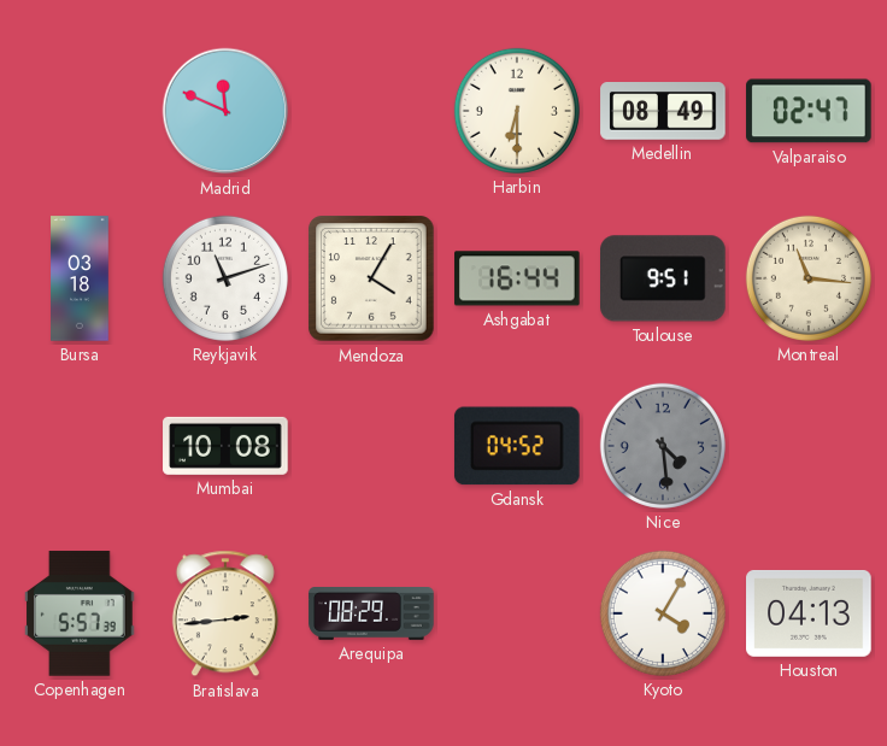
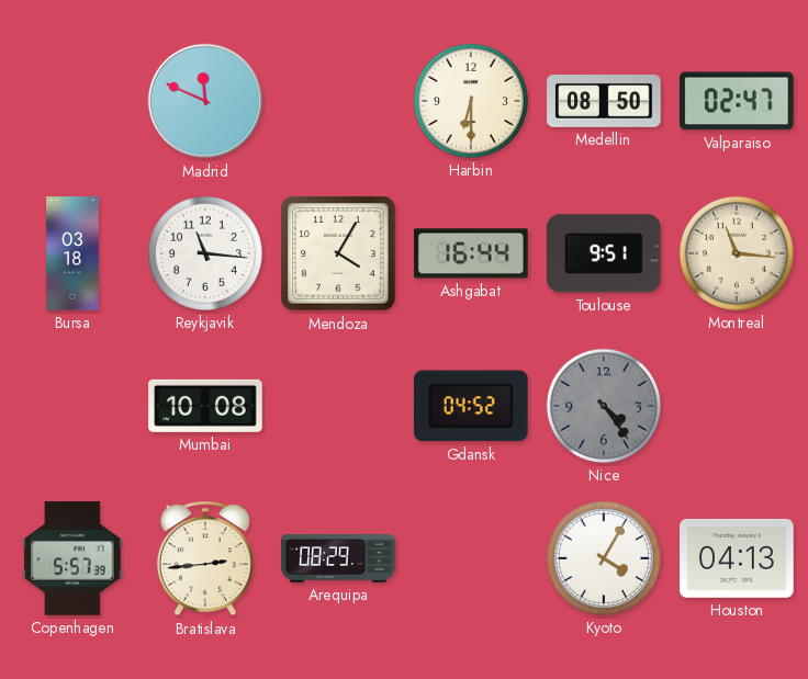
Medellin: 08:49 -> 08:50 (604, 102)
Reykjavik: 11:12 -> 11:16 (205, 253)
Nice: 4:29 -> 4:24 (604, 406)
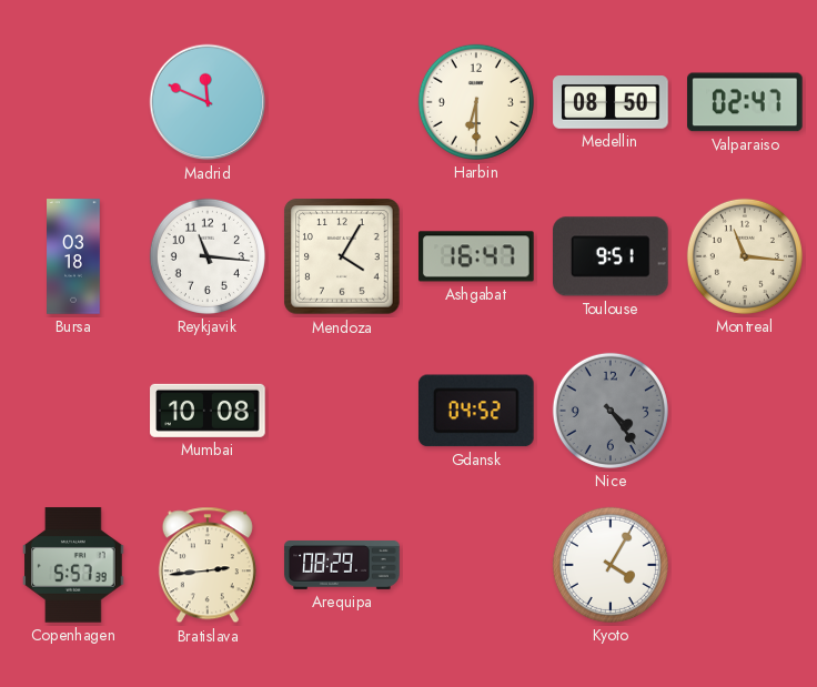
Ashgabat: 16:44 -> 16:47 (476, 256)
Houston: 04:13 -> none (737, 558)
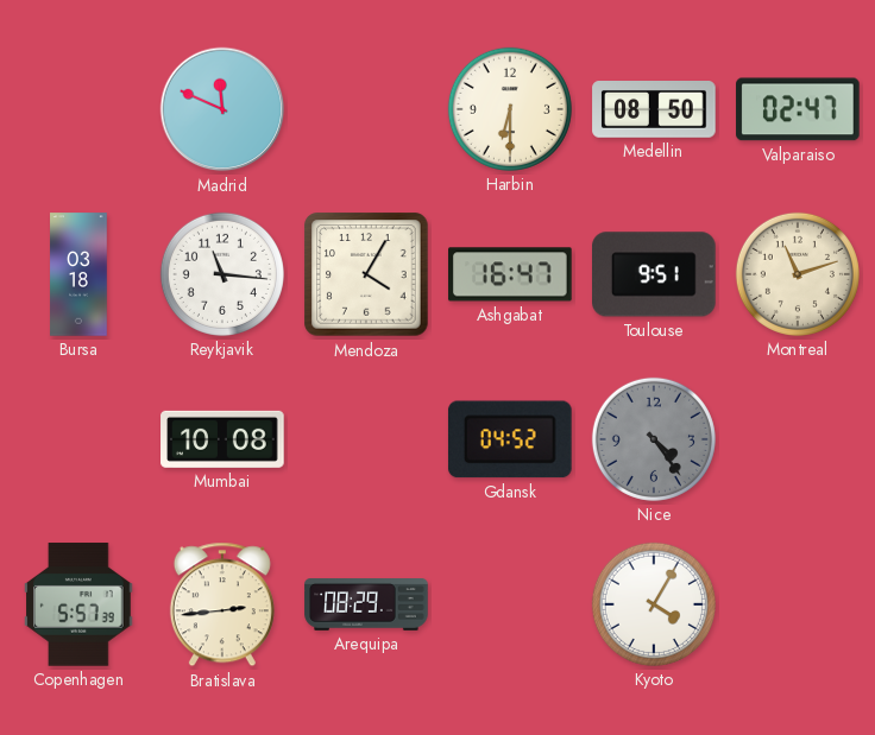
Montreal: 11:16 -> 11:12 (798, 274)
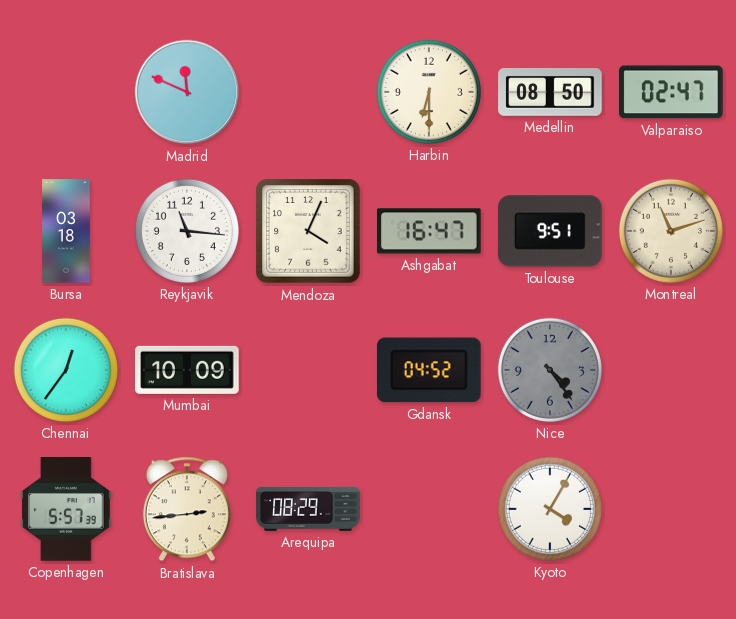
Mendoza: 4:05 -> 4:04 (308, 231)
Chennai: none -> 12:36 (66, 370)
Mumbai: 10:08 -> 10:09 (187, 370)
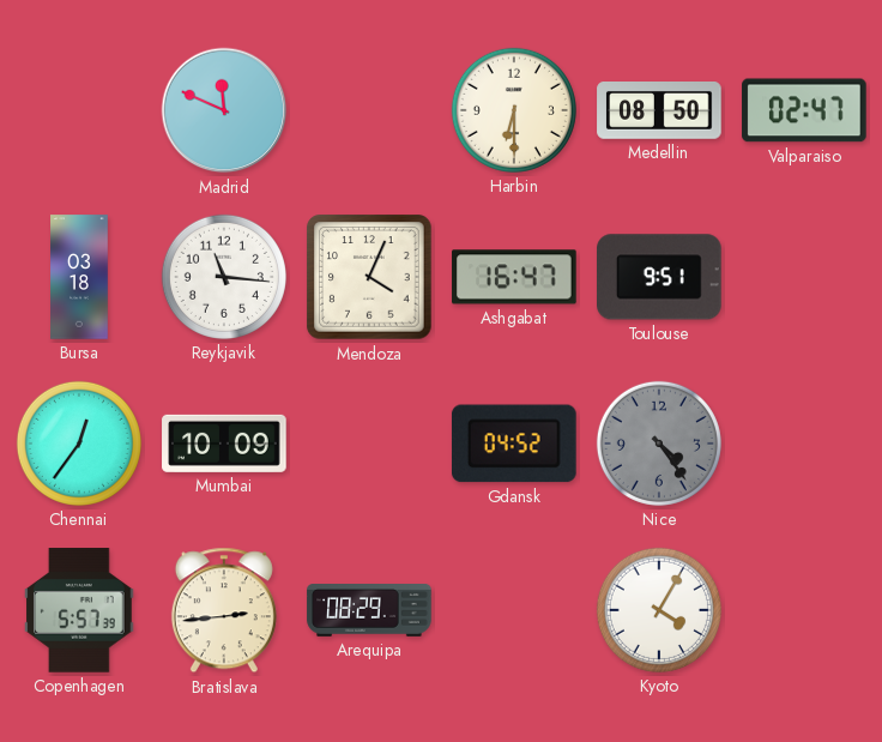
Montreal: 11:12 -> none (671, 231)
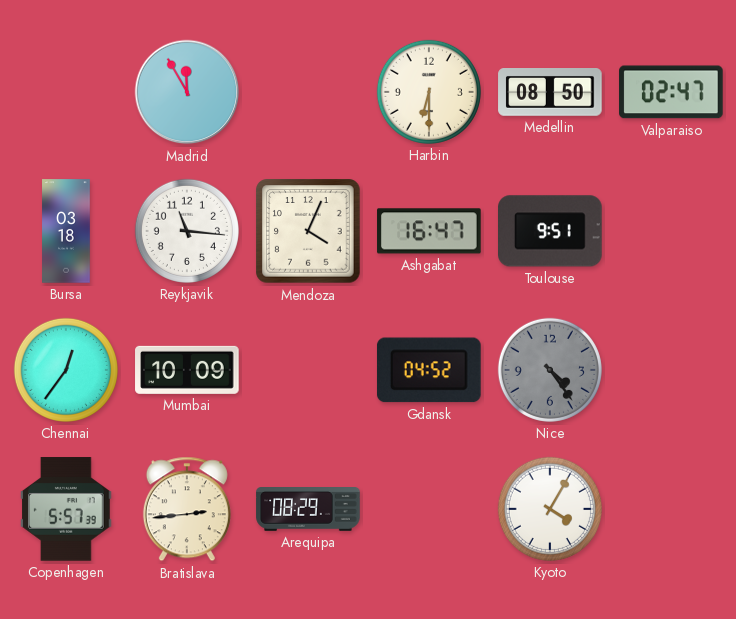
Madrid: 11:49 -> 11:55 (187, 92)
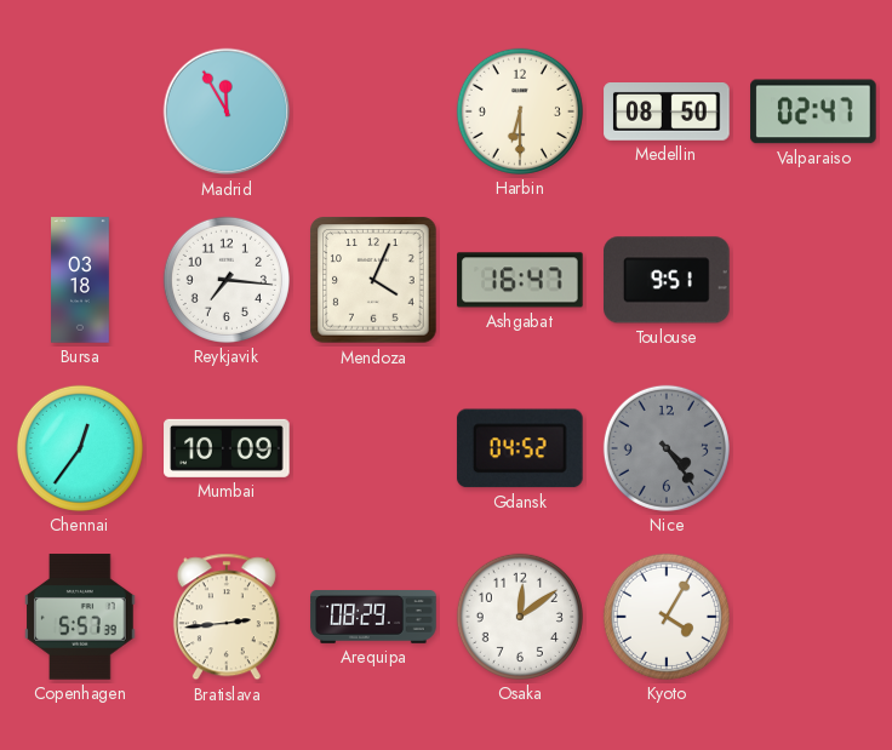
Reykjavik: 11:16 -> 7:16 (227, 280)
Osaka: none -> 12:09 (520, 617)
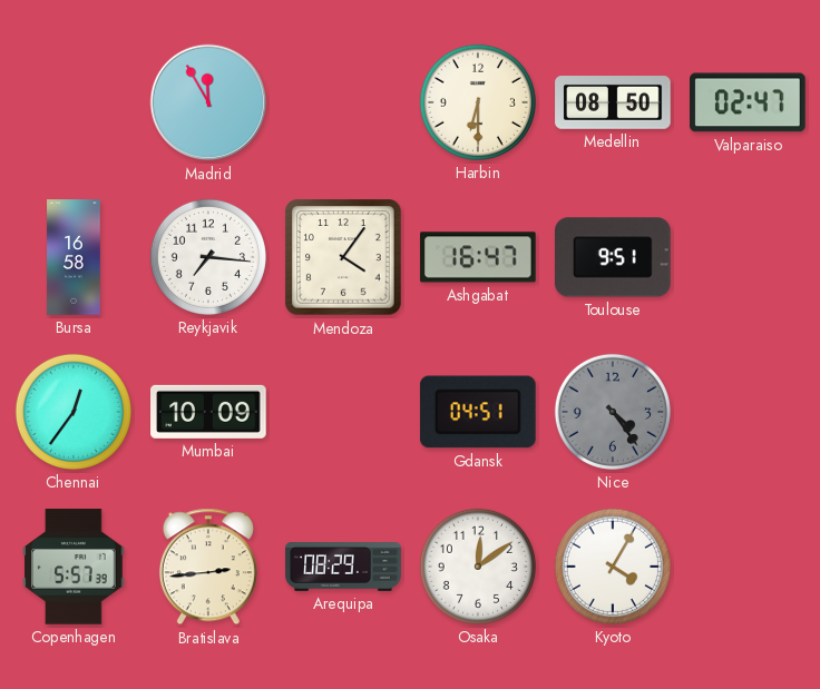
Bursa: 03:18 -> 16:58 (74, 257)
Mendoza: 4:04 -> 4:06 (343, 257)
Gdansk: 04:52 -> 04:51 (478, 412)
